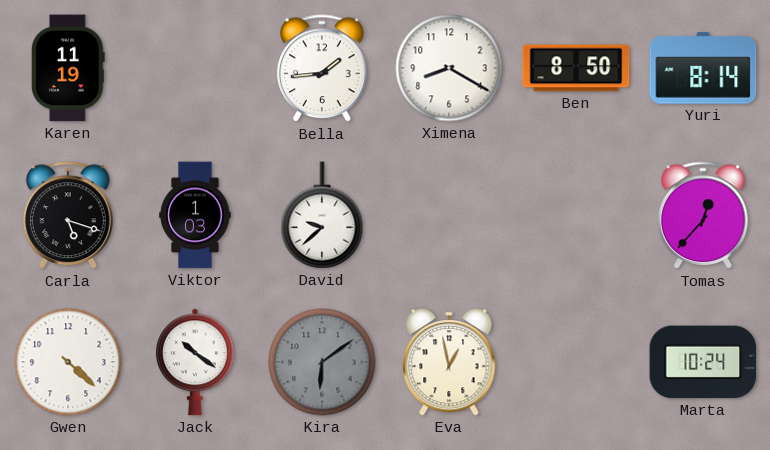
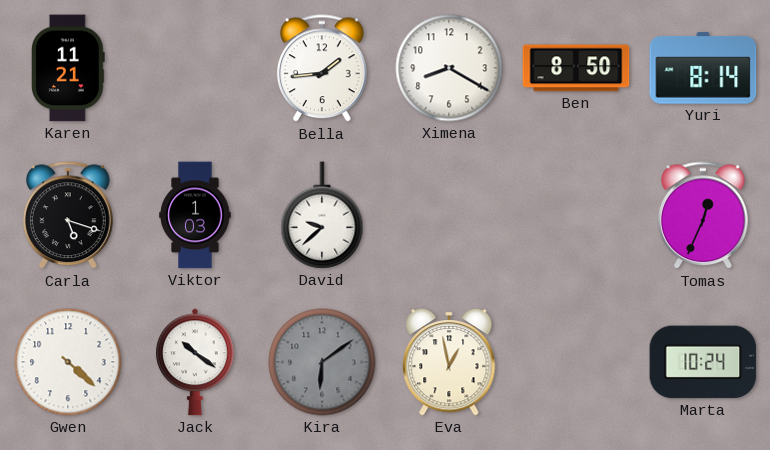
Karen: 11:19 -> 11:21 (68, 68)
Tomas: 12:37 -> 12:34 (703, 216)
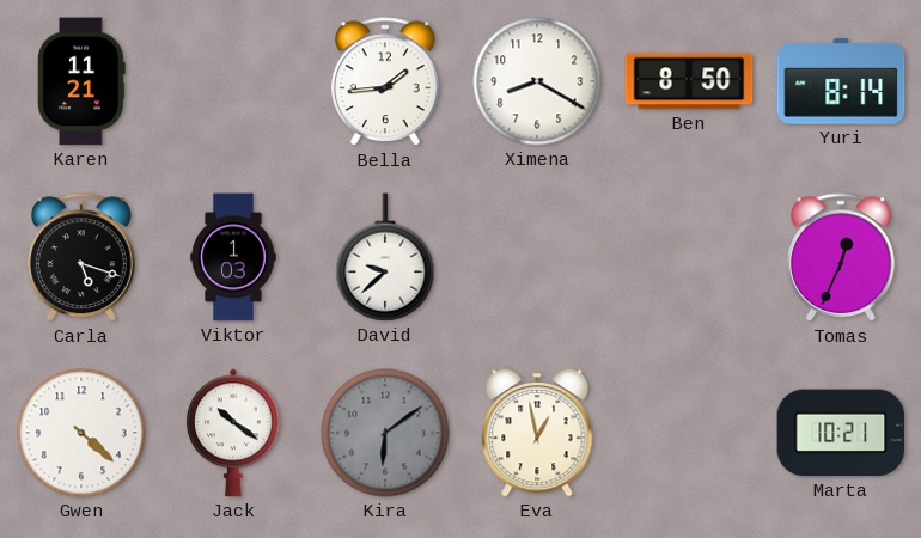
Marta: 10:24 -> 10:21 (841, 433)
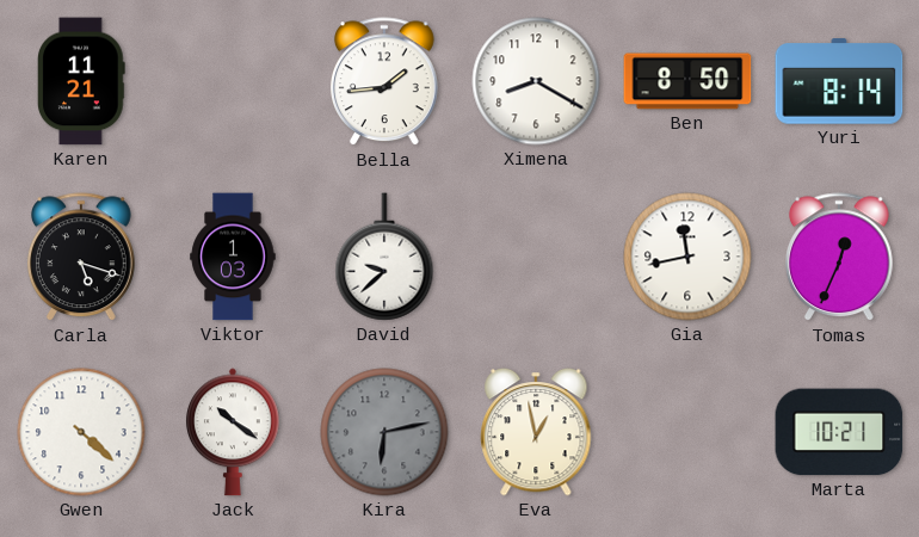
Gia: none -> 11:43 (687, 257)
Kira: 6:09 -> 6:13 (384, 432)
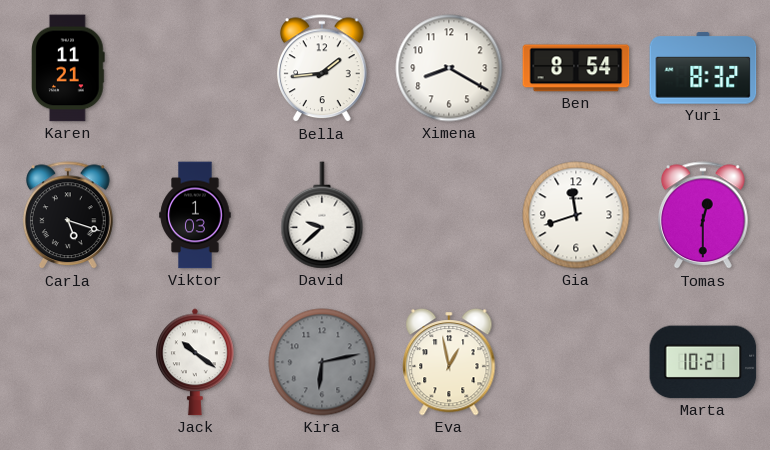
Ben: 8:50 -> 8:54 (576, 68)
Yuri: 8:14 -> 8:32 (703, 68)
Gia: 11:43 -> 11:42 (576, 215)
Tomas: 12:34 -> 12:30 (703, 216)
Gwen: 4:22 -> none (81, 432)
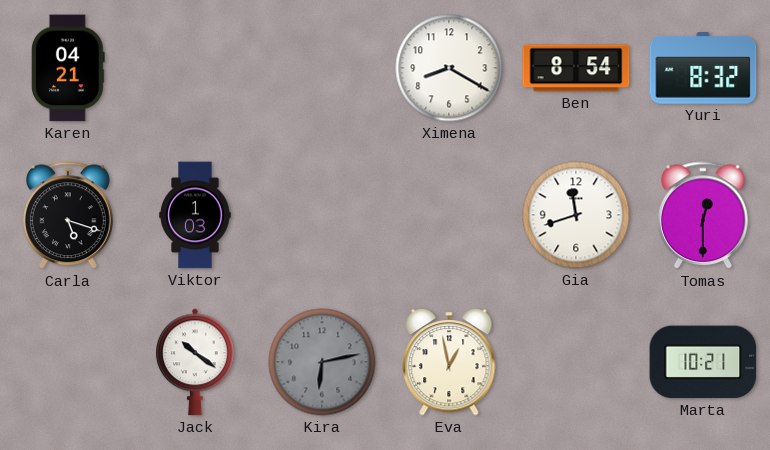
Karen: 11:21 -> 04:21 (68, 68)
Bella: 1:44 -> none (322, 69)
David: 9:38 -> none (322, 215)
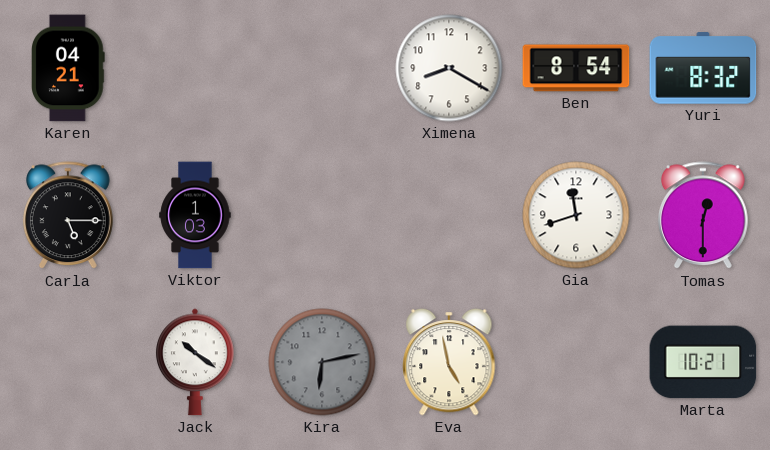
Carla: 5:18 -> 5:15 (68, 216)
Eva: 12:58 -> 4:58 (449, 362)
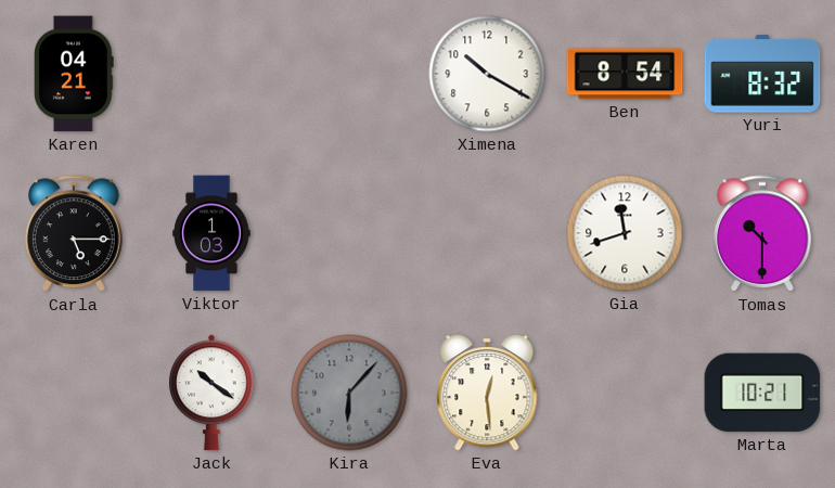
Ximena: 8:20 -> 10:20 (487, 74)
Tomas: 12:30 -> 10:30 (762, 234)
Kira: 6:13 -> 6:07 (349, 393)
Eva: 4:58 -> 12:29 (487, 393)
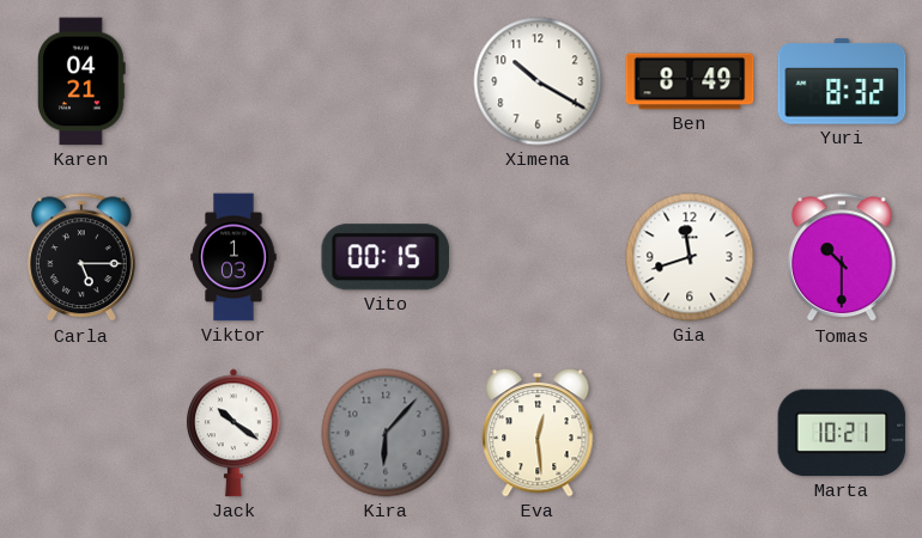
Ben: 8:54 -> 8:49 (690, 81)
Vito: none -> 00:15 (384, 257)
